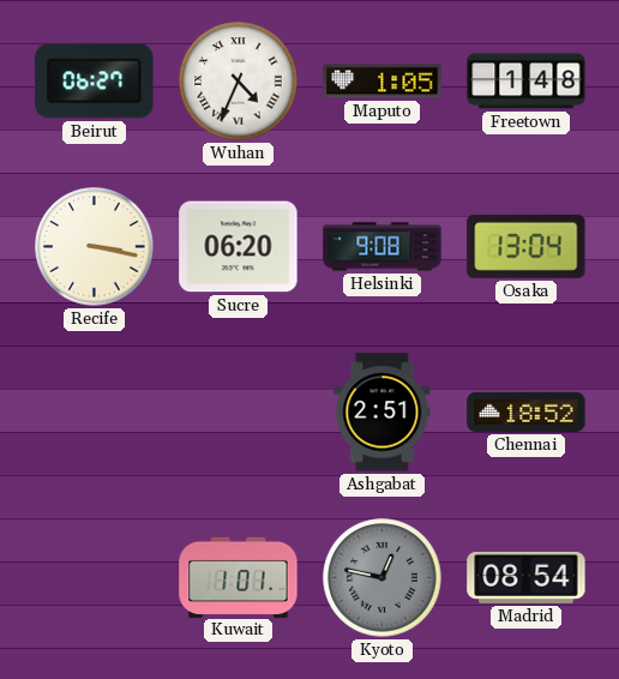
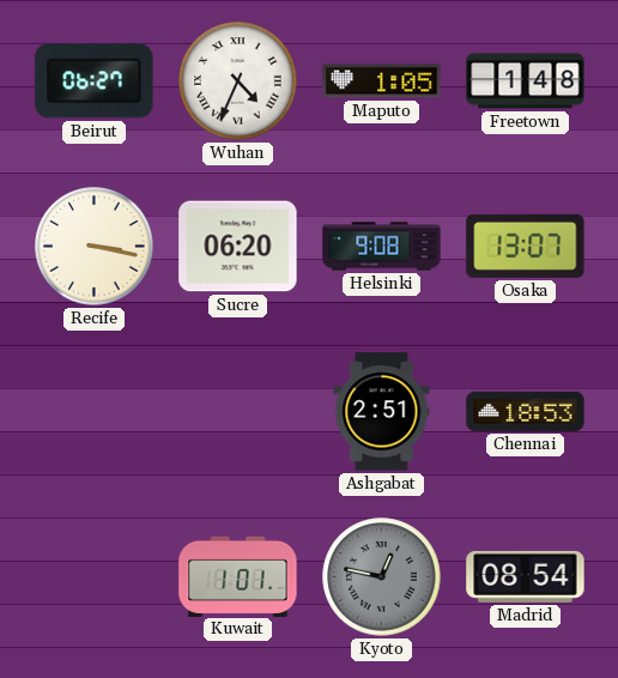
Osaka: 13:04 -> 13:07 (526, 246)
Chennai: 18:52 -> 18:53 (526, 411)
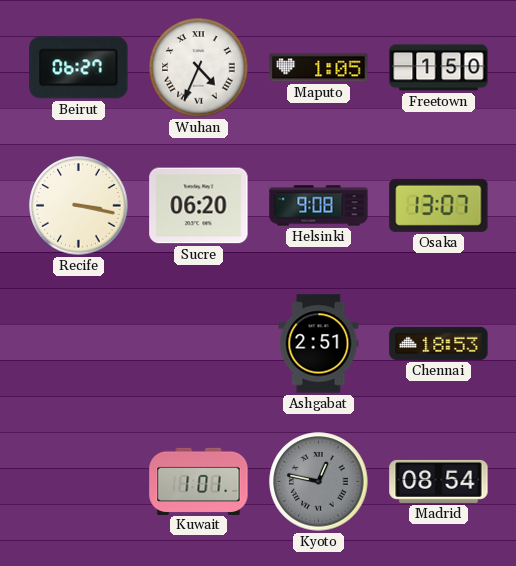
Freetown: 1:48 -> 1:50 (439, 68)
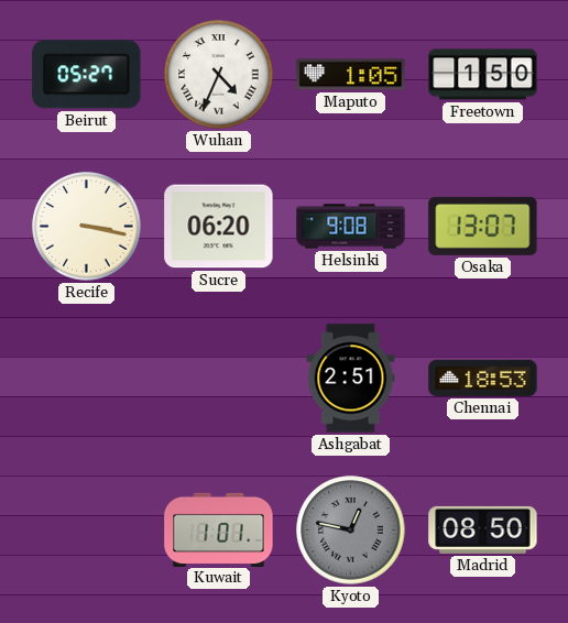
Beirut: 06:27 -> 05:27 (87, 75)
Madrid: 08:54 -> 08:50 (483, 529)
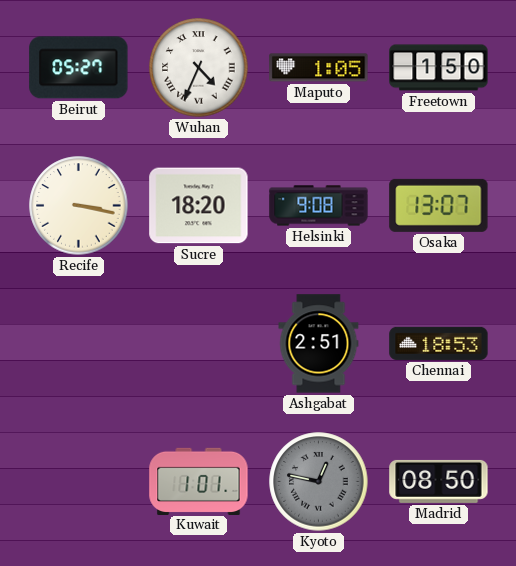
Sucre: 06:20 -> 18:20 (199, 206)
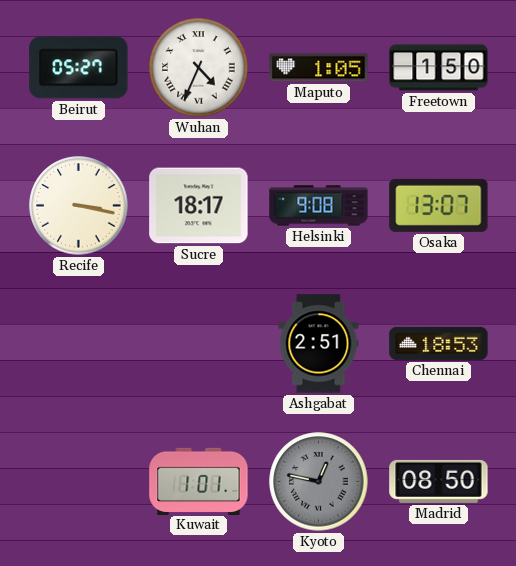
Sucre: 18:20 -> 18:17 (199, 206)
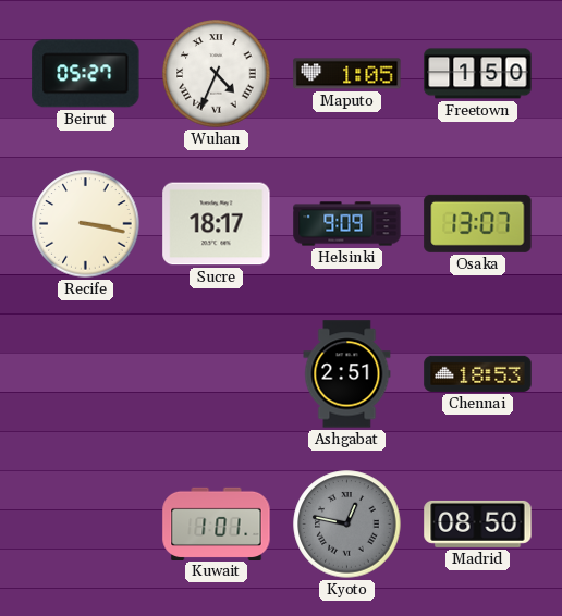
Helsinki: 9:08 -> 9:09 (347, 224)
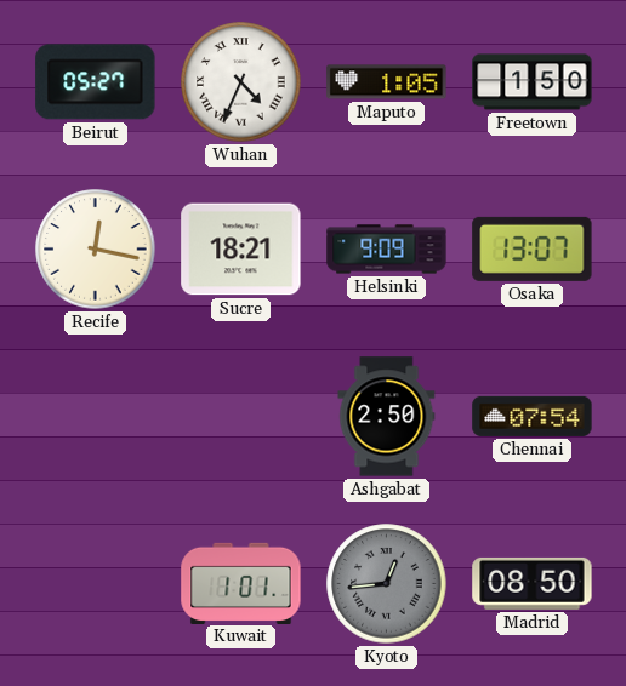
Recife: 3:17 -> 12:17 (96, 250)
Sucre: 18:17 -> 18:21 (241, 250)
Ashgabat: 2:51 -> 2:50 (387, 417)
Chennai: 18:53 -> 07:54 (533, 416)
Kyoto: 12:47 -> 12:44 (387, 584)
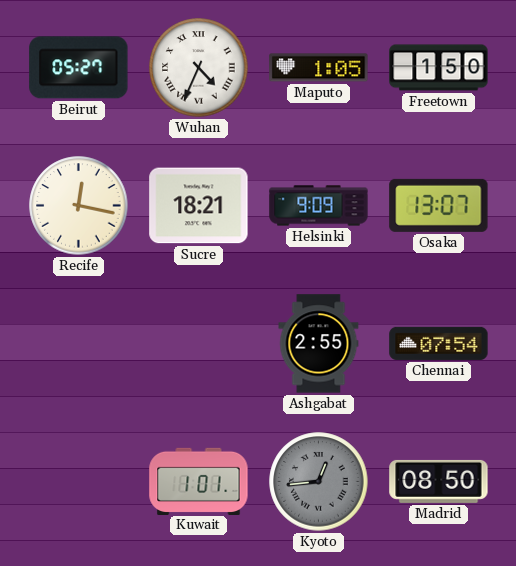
Ashgabat: 2:50 -> 2:55 (319, 344)
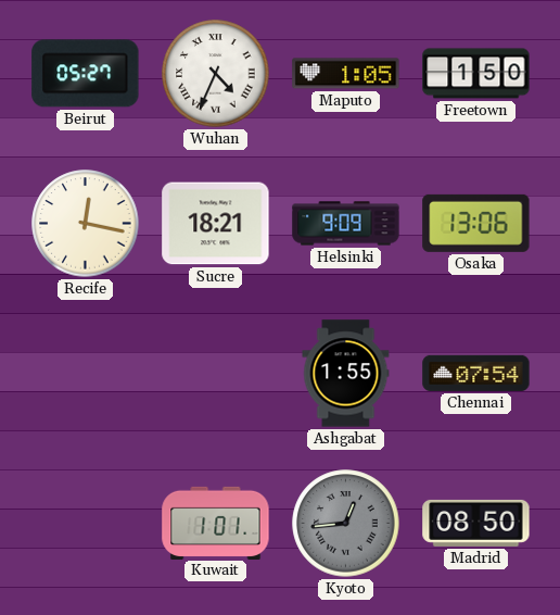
Osaka: 13:07 -> 13:06 (476, 223)
Ashgabat: 2:55 -> 1:55 (346, 374)
